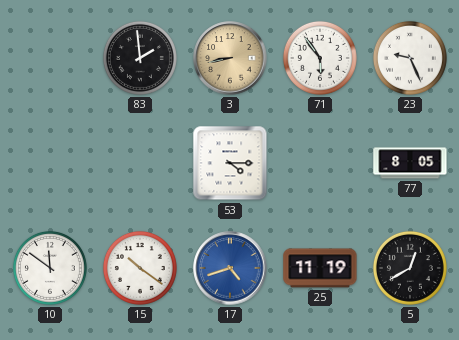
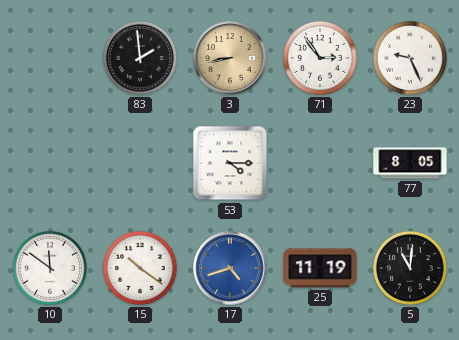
71: 5:54 -> 2:54 (320, 58)
5: 12:40 -> 11:01 (410, 268)
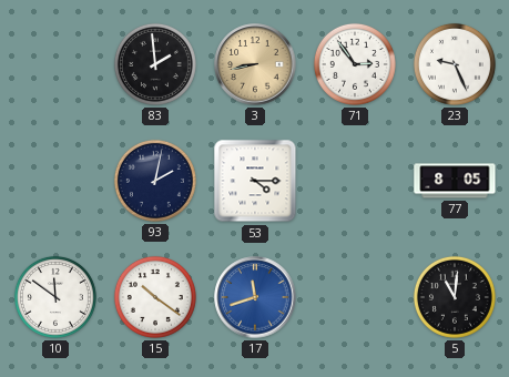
93: none -> 2:02 (155, 181)
17: 4:42 -> 11:42 (255, 297)
25: 11:19 -> none (320, 268)
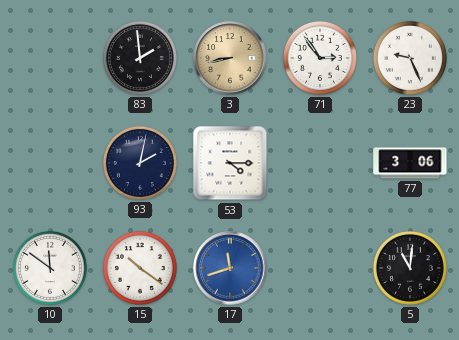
77: 8:05 -> 3:06 (410, 163)
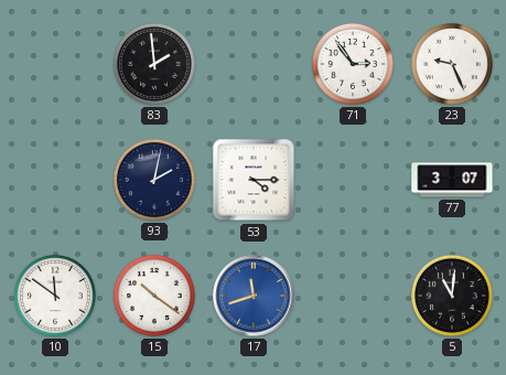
3: 8:43 -> none (230, 58)
77: 3:06 -> 3:07 (452, 180)
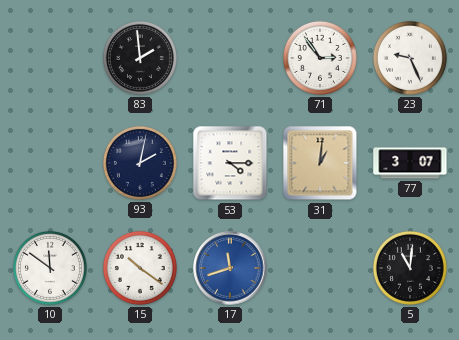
31: none -> 1:01 (320, 163)
